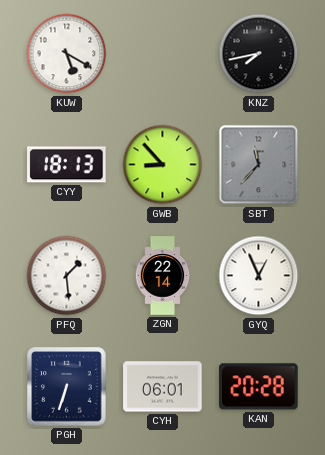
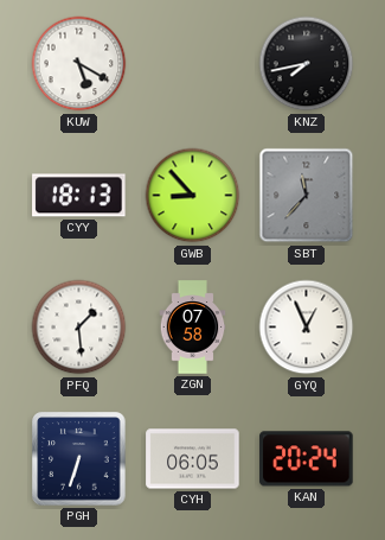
ZGN: 22:14 -> 07:58 (193, 328)
CYH: 06:01 -> 06:05 (193, 459)
KAN: 20:28 -> 20:24 (307, 459)
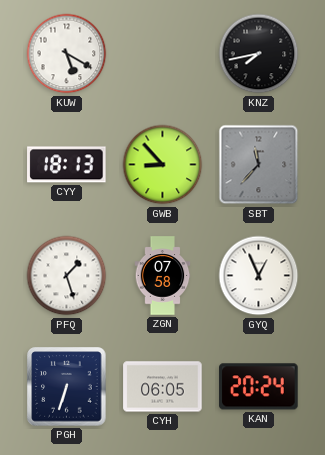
PFQ: 1:29 -> 1:27 (67, 276)
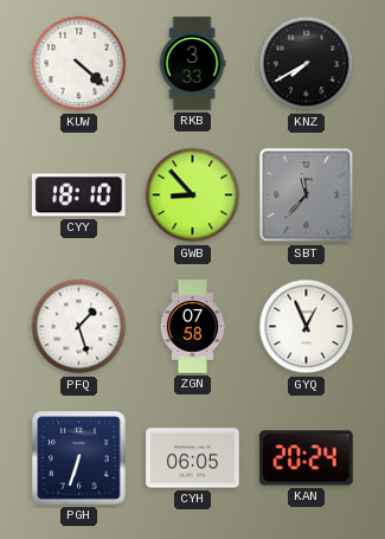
KUW: 5:20 -> 4:22 (79, 64)
RKB: none -> 3:33 (192, 64)
KNZ: 7:43 -> 7:40 (307, 64)
CYY: 18:13 -> 18:10 (79, 195)
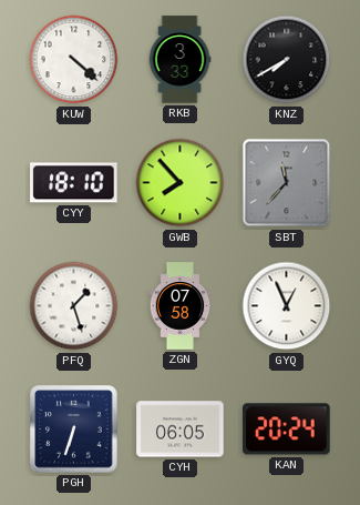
GWB: 8:53 -> 7:53 (181, 183)
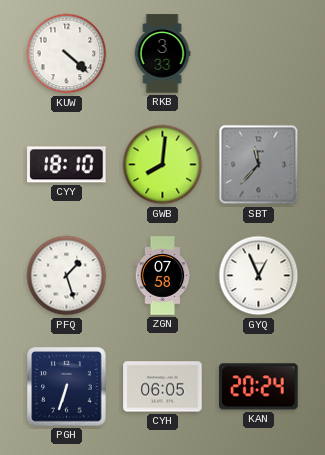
KNZ: 7:40 -> none (287, 60)
GWB: 7:53 -> 8:01 (163, 165)
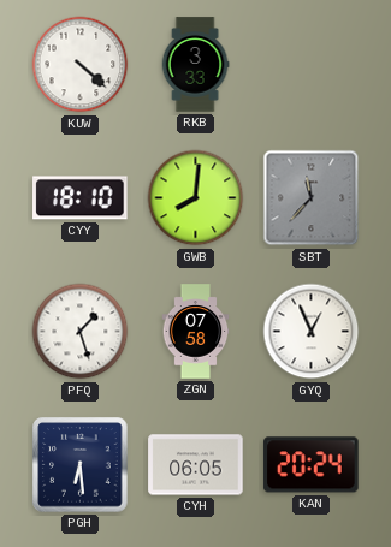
PGH: 6:33 -> 6:29 (81, 465)
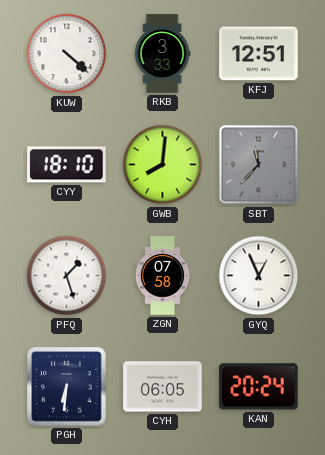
KFJ: none -> 12:51 (259, 54)
PGH: 6:29 -> 6:31 (67, 387)
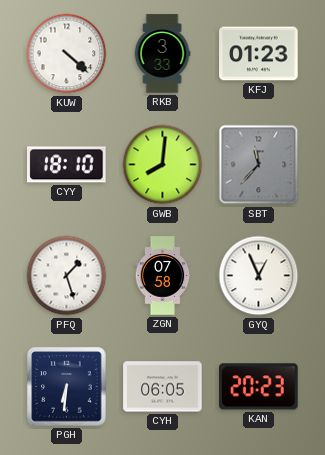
KFJ: 12:51 -> 01:23 (259, 54)
KAN: 20:24 -> 20:23 (259, 387)
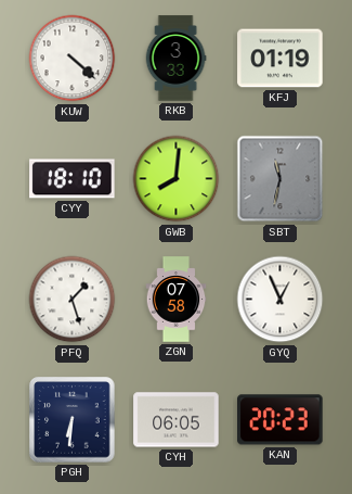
KFJ: 01:23 -> 01:19 (281, 59)
SBT: 11:37 -> 11:32 (281, 179)
